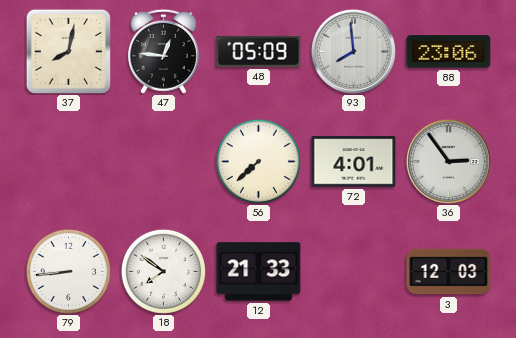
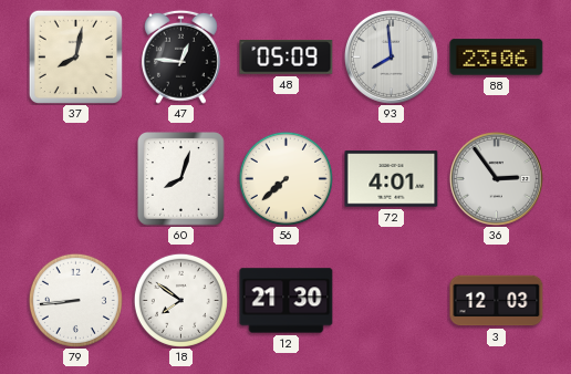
60: none -> 8:03 (181, 179)
12: 21:33 -> 21:30 (287, 301)
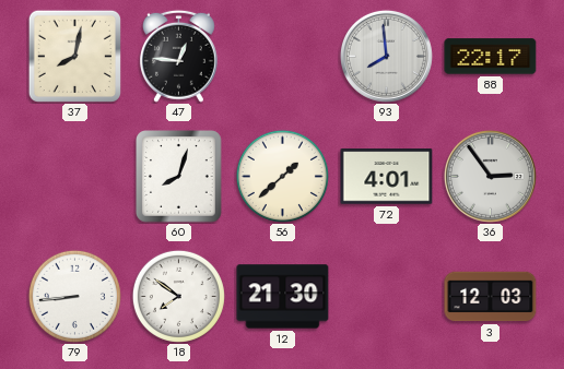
48: 05:09 -> none (287, 58)
88: 23:06 -> 22:17 (491, 57)
56: 7:38 -> 1:38 (282, 176)
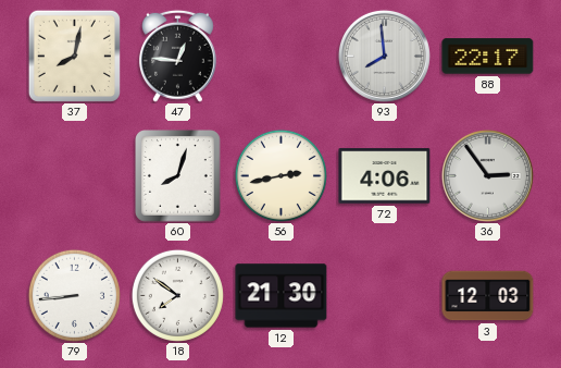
56: 1:38 -> 2:43 (280, 175)
72: 4:01 -> 4:06 (385, 176)
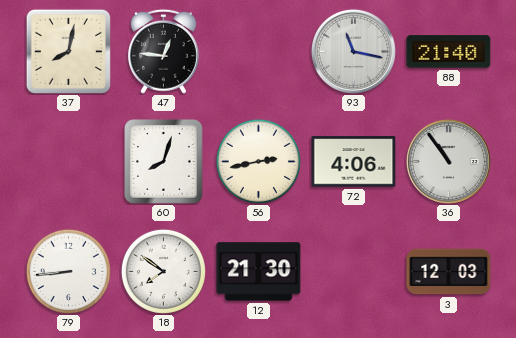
93: 7:59 -> 11:17 (353, 51)
88: 22:17 -> 21:40 (449, 52)
36: 2:54 -> 10:54 (448, 161)
